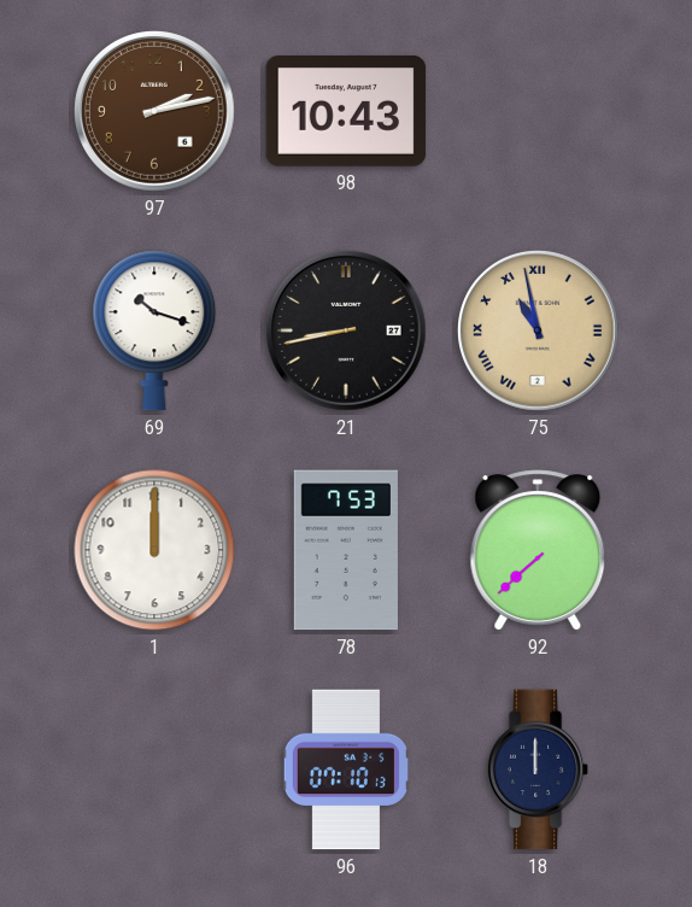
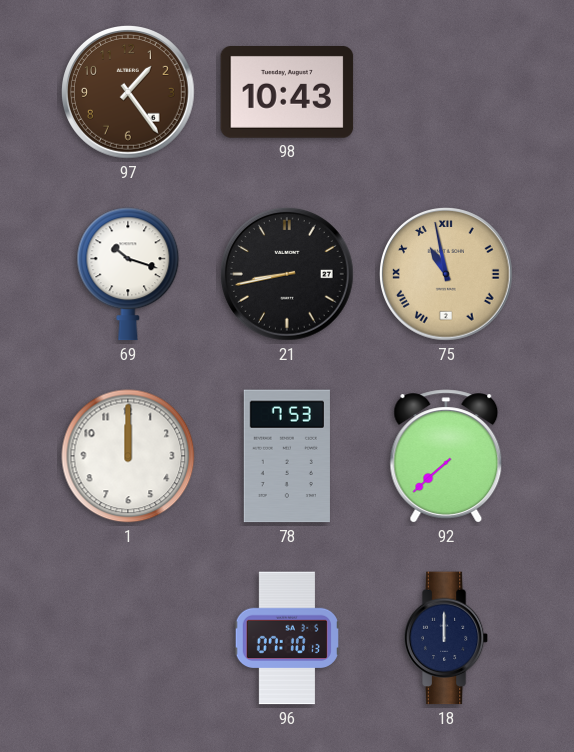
97: 2:13 -> 1:24 (129, 93)
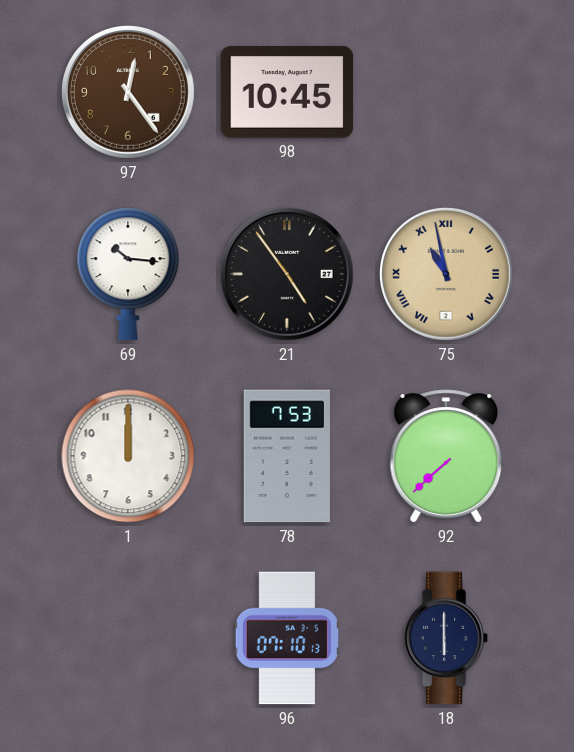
97: 1:24 -> 12:24 (129, 93)
98: 10:43 -> 10:45 (287, 93)
69: 10:18 -> 10:16 (128, 274)
21: 8:43 -> 4:54 (288, 275)
18: 12:00 -> 6:00 (446, 638)
